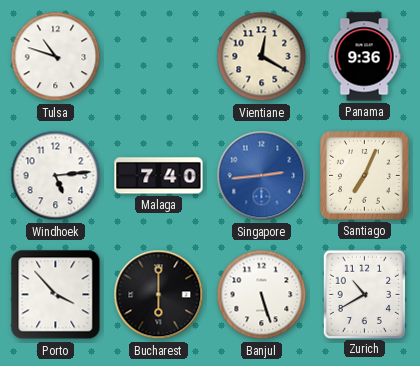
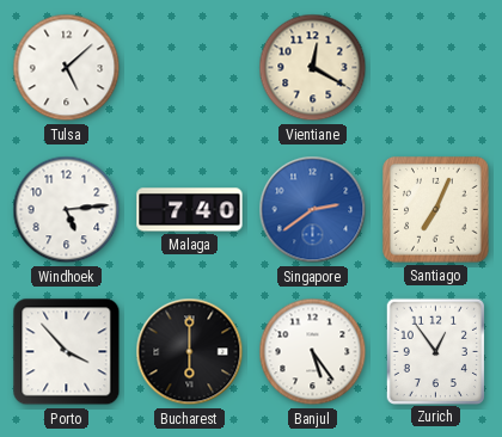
Tulsa: 10:48 -> 5:08 (67, 68)
Panama: 9:36 -> none (364, 57)
Singapore: 2:44 -> 2:39 (313, 210)
Banjul: 5:27 -> 5:24 (313, 352)
Zurich: 10:40 -> 12:54 (435, 351)
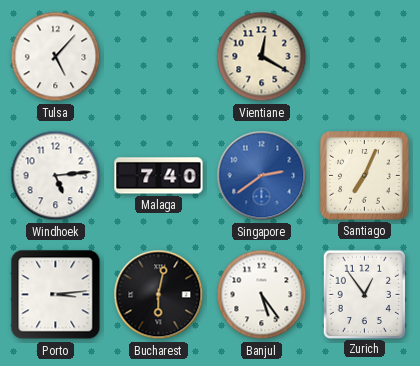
Tulsa: 5:08 -> 5:07 (56, 57)
Porto: 3:53 -> 3:14 (56, 295)
Bucharest: 6:00 -> 6:02 (159, 295)
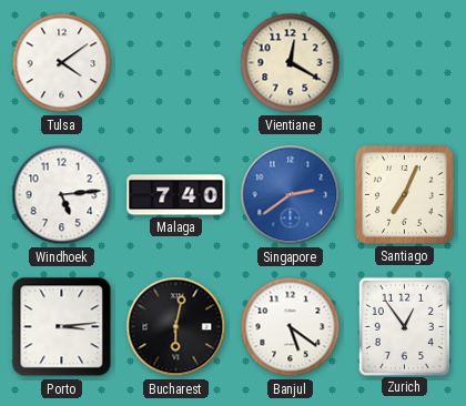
Tulsa: 5:07 -> 4:09 (62, 63)
Banjul: 5:24 -> 5:21 (291, 327)
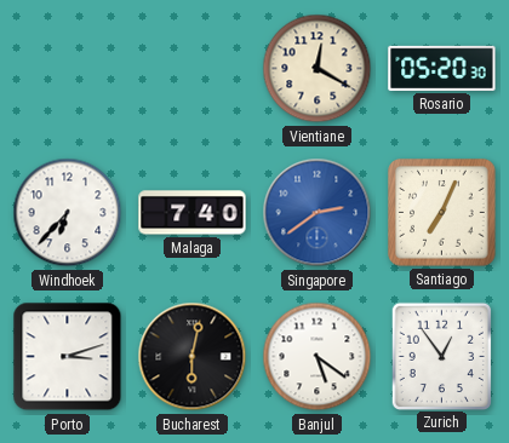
Tulsa: 4:09 -> none (62, 63)
Rosario: none -> 05:20 (442, 68)
Windhoek: 5:14 -> 6:37 (68, 213)
Porto: 3:14 -> 3:12 (68, 357)
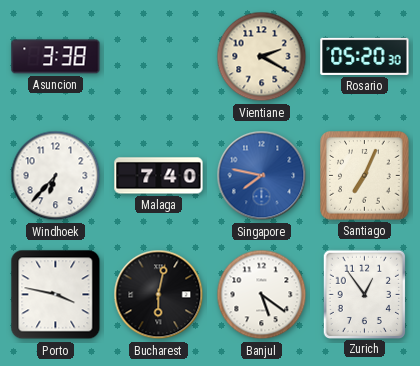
Asuncion: none -> 3:38 (56, 57)
Vientiane: 12:20 -> 2:20 (262, 57)
Singapore: 2:39 -> 7:47 (262, 176)
Porto: 3:12 -> 3:47 (56, 295)
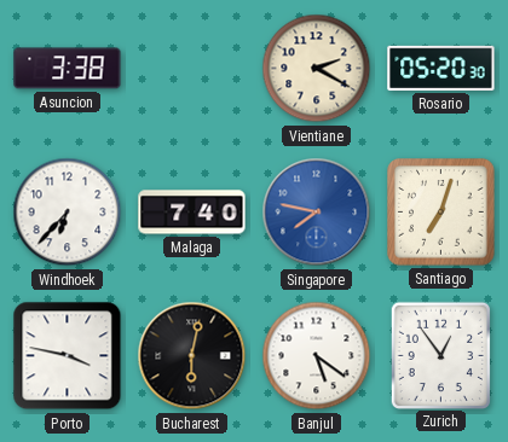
Santiago: 7:04 -> 7:03 (441, 213)
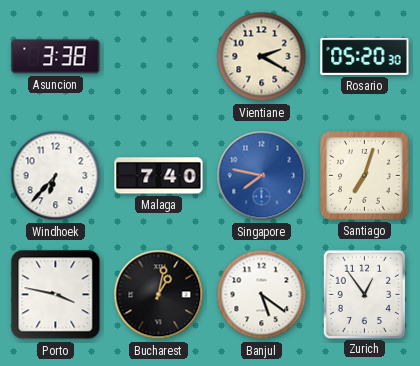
Bucharest: 6:02 -> 1:02 (159, 295)
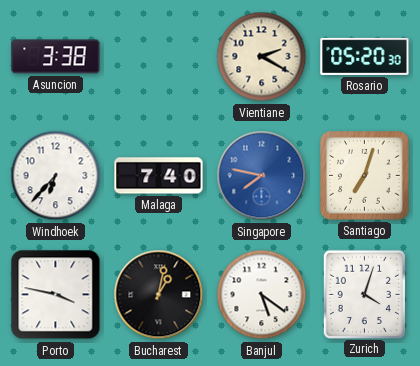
Zurich: 12:54 -> 4:03 (364, 294)
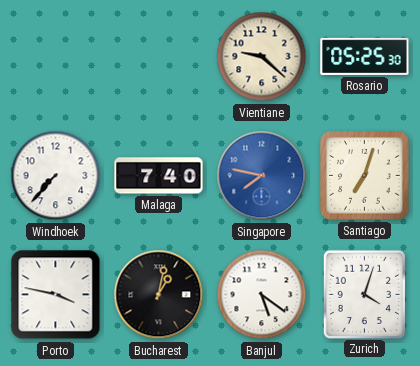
Asuncion: 3:38 -> none (56, 57)
Vientiane: 2:20 -> 9:22 (262, 57)
Rosario: 05:20 -> 05:25 (365, 56)
Windhoek: 6:37 -> 7:37 (56, 176)
